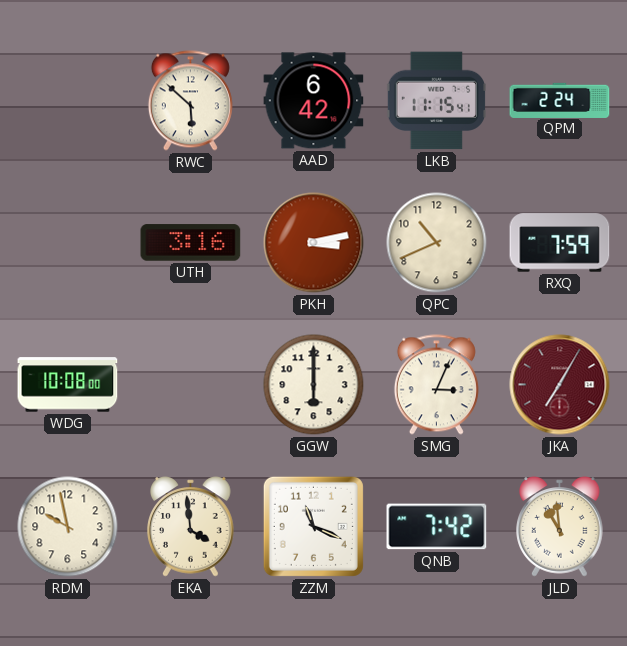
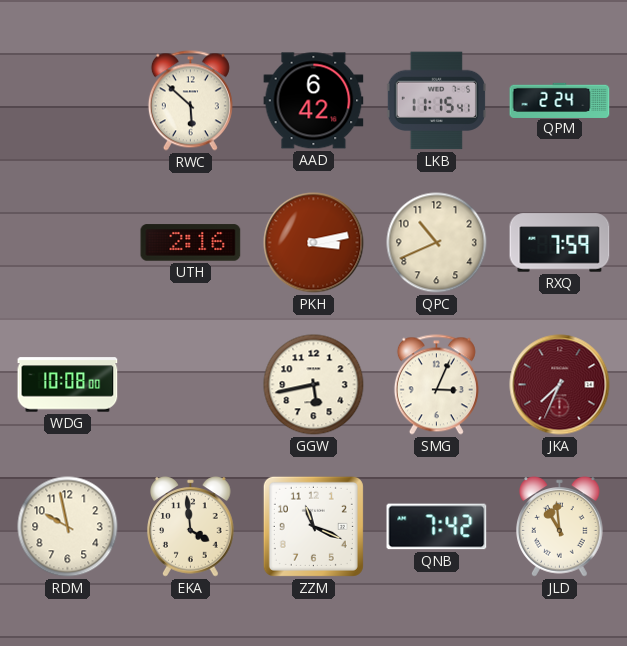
UTH: 3:16 -> 2:16 (191, 243)
GGW: 6:00 -> 5:43 (314, 385)
JKA: 7:05 -> 7:34 (560, 385)
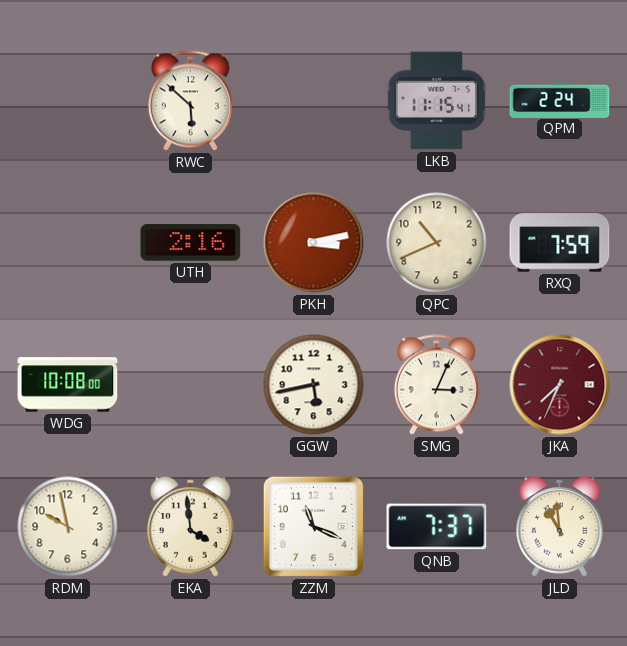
AAD: 6:42 -> none (314, 101)
QNB: 7:42 -> 7:37 (437, 527)
